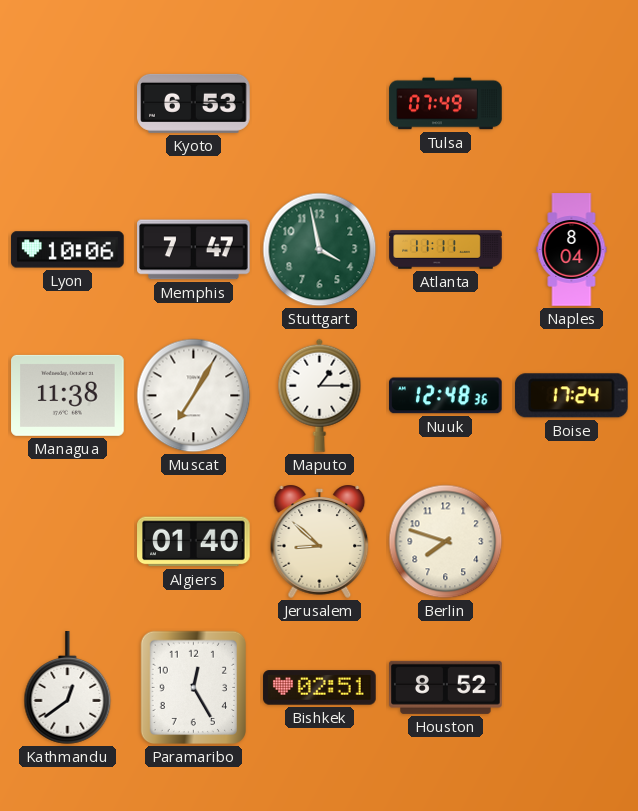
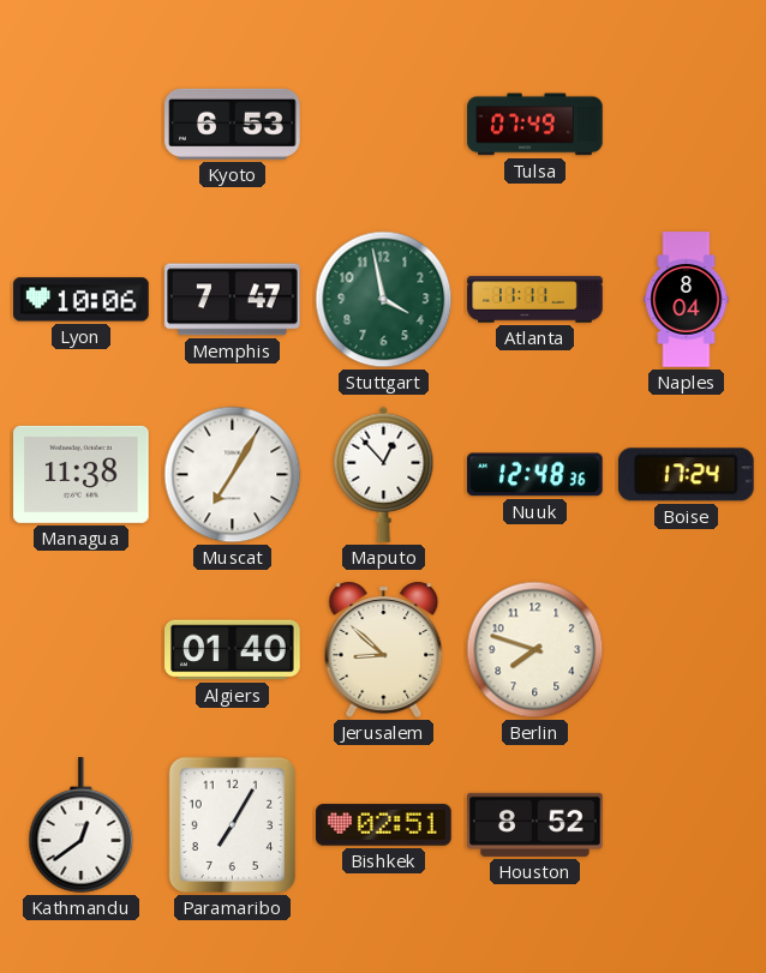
Maputo: 1:15 -> 12:53 (384, 474)
Paramaribo: 12:25 -> 7:05 (232, 825)
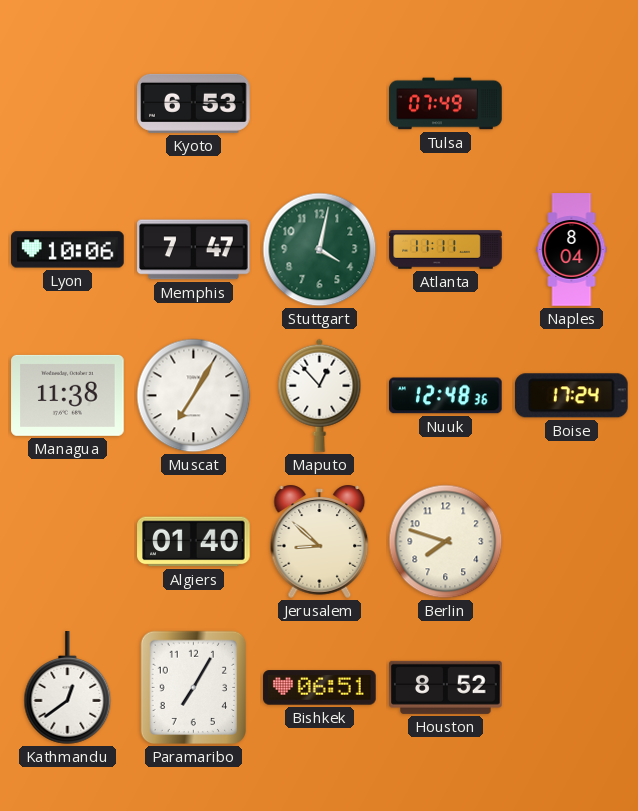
Stuttgart: 3:58 -> 4:02 (320, 250)
Bishkek: 02:51 -> 06:51 (320, 688)
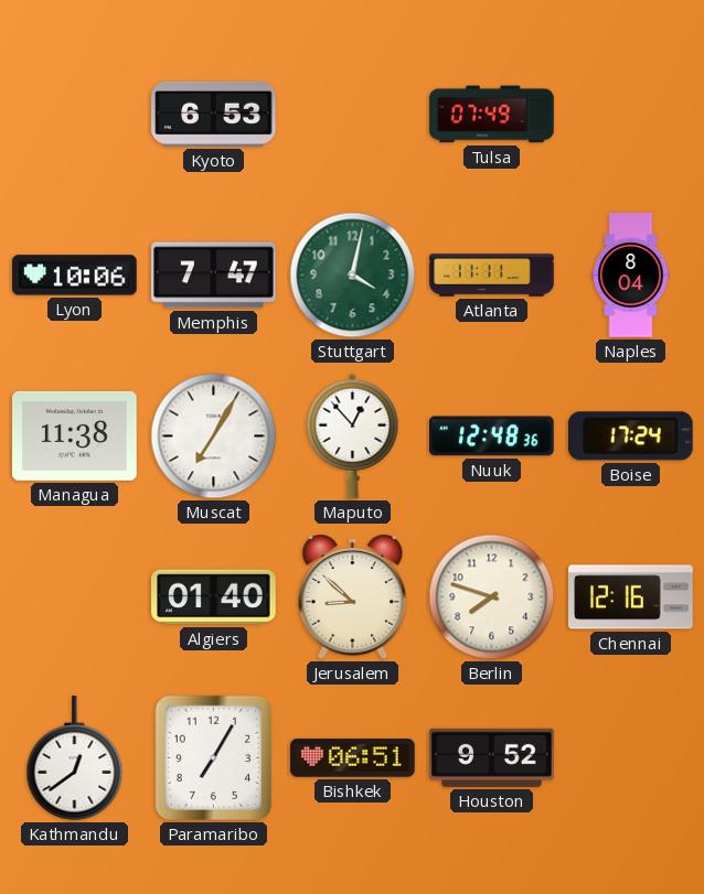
Chennai: none -> 12:16 (631, 597)
Houston: 8:52 -> 9:52 (492, 757)
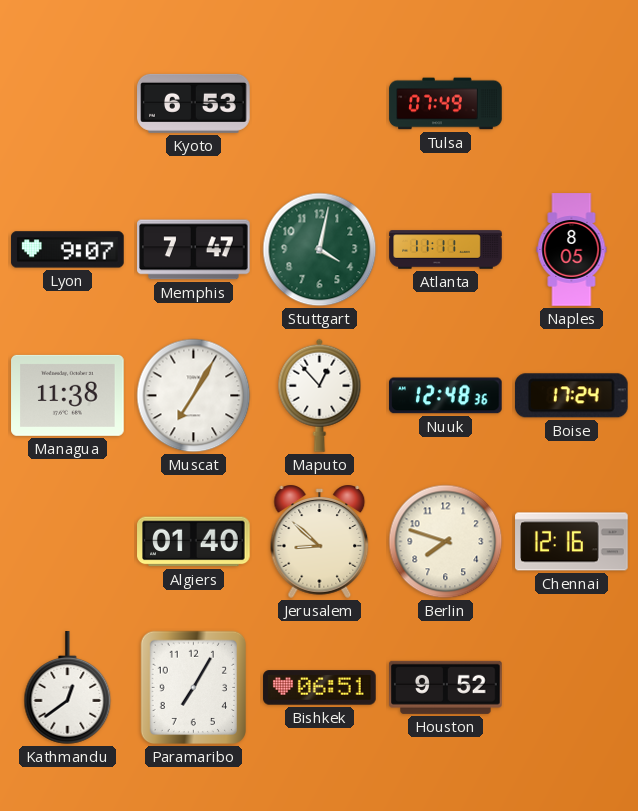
Lyon: 10:06 -> 9:07 (68, 250)
Naples: 8:04 -> 8:05 (572, 250)
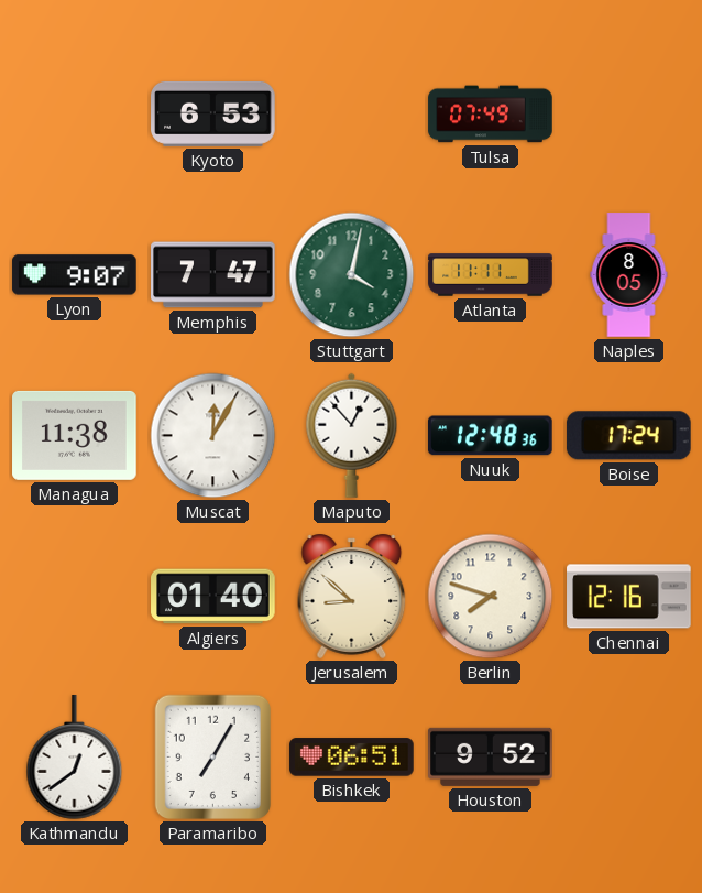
Muscat: 7:05 -> 12:05 (213, 436)
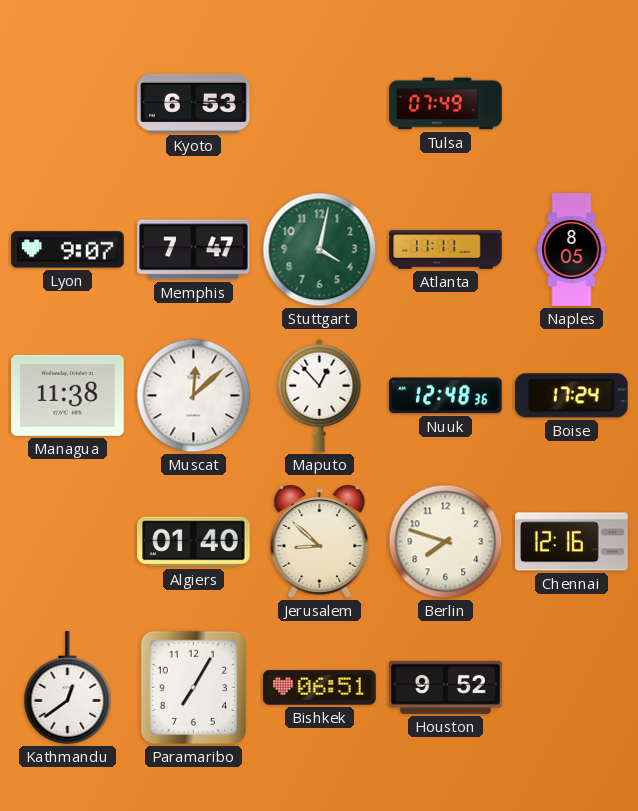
Muscat: 12:05 -> 12:08 (194, 396)
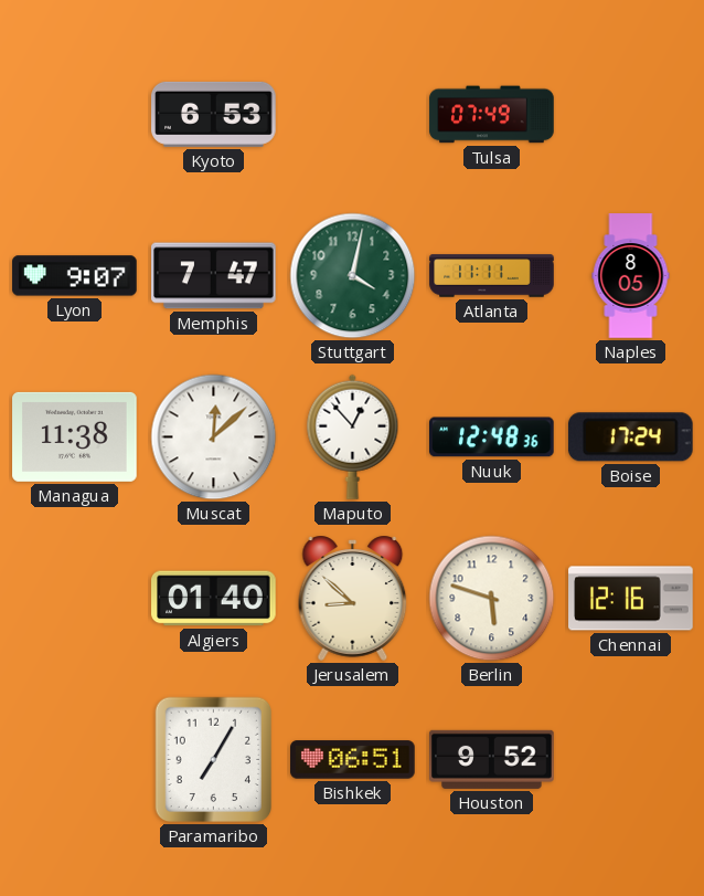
Berlin: 7:48 -> 5:48 (492, 599)
Kathmandu: 12:39 -> none (68, 688)
